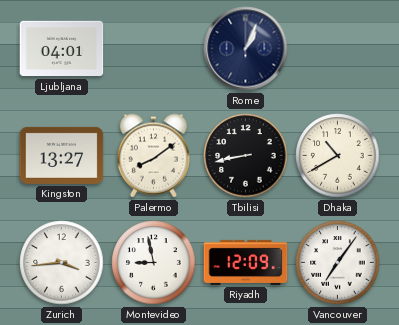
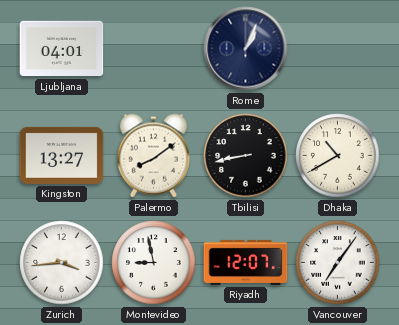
Riyadh: 12:09 -> 12:07 (246, 262)
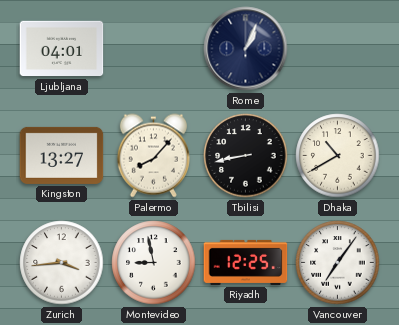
Palermo: 8:09 -> 8:07 (153, 156)
Riyadh: 12:07 -> 12:25 (246, 262)
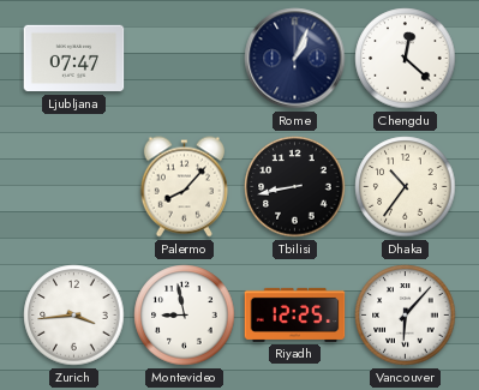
Ljubljana: 04:01 -> 07:47 (74, 59)
Chengdu: none -> 12:22 (406, 59)
Kingston: 13:27 -> none (62, 155)
Dhaka: 10:40 -> 10:36 (406, 187)
Vancouver: 7:06 -> 6:07 (406, 316)
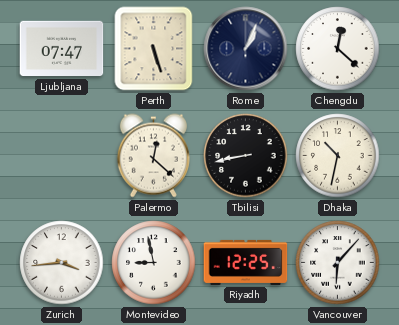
Perth: none -> 5:27 (154, 49)
Palermo: 8:07 -> 12:22 (153, 156)
Dhaka: 10:36 -> 10:32 (338, 156)
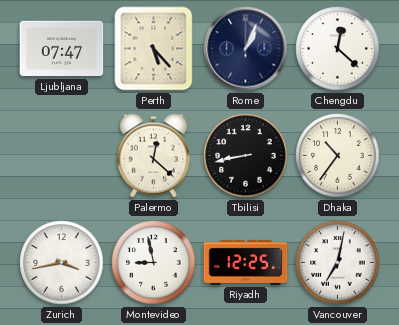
Perth: 5:27 -> 5:23 (154, 49)
Dhaka: 10:32 -> 10:36 (338, 156)
Zurich: 3:44 -> 3:43 (62, 263)
Vancouver: 6:07 -> 7:02 (338, 263)
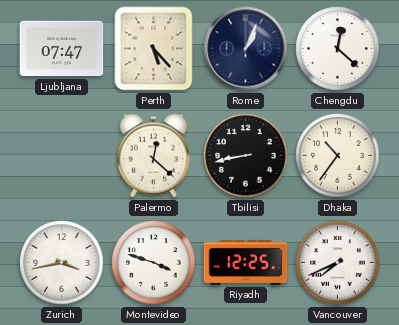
Montevideo: 8:58 -> 3:48 (154, 263)
Vancouver: 7:02 -> 7:41 (338, 263)
